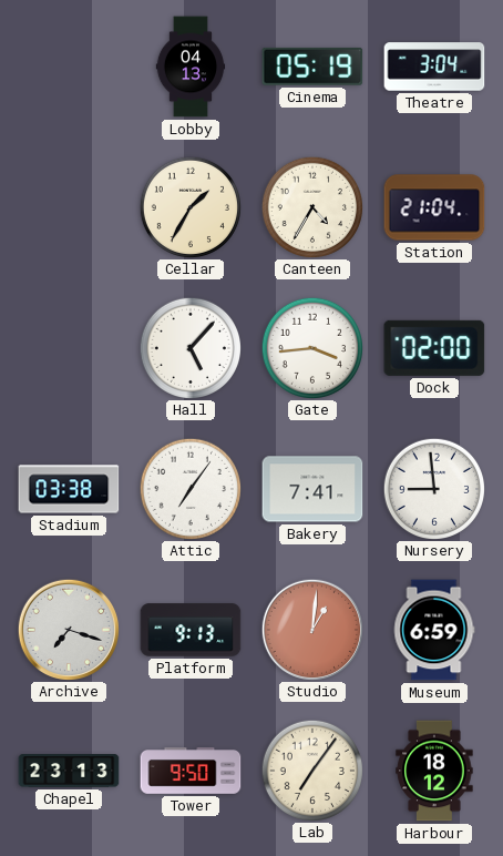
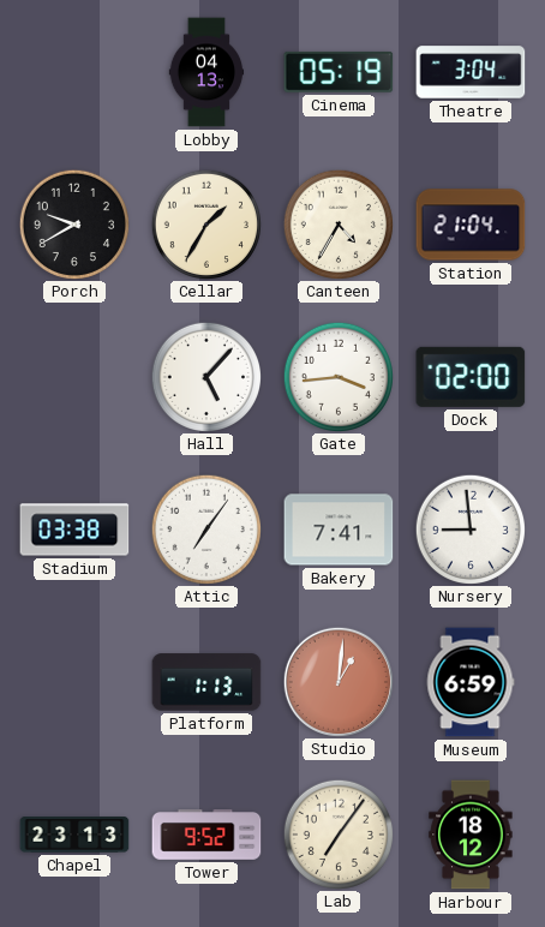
Porch: none -> 9:40 (73, 223)
Archive: 7:18 -> none (68, 629)
Platform: 9:13 -> 1:13 (206, 682)
Tower: 9:50 -> 9:52 (206, 835)
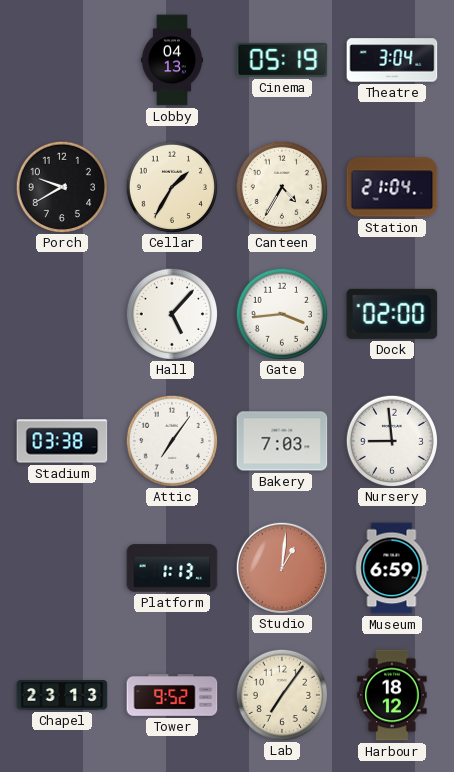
Bakery: 7:41 -> 7:03 (282, 441)
